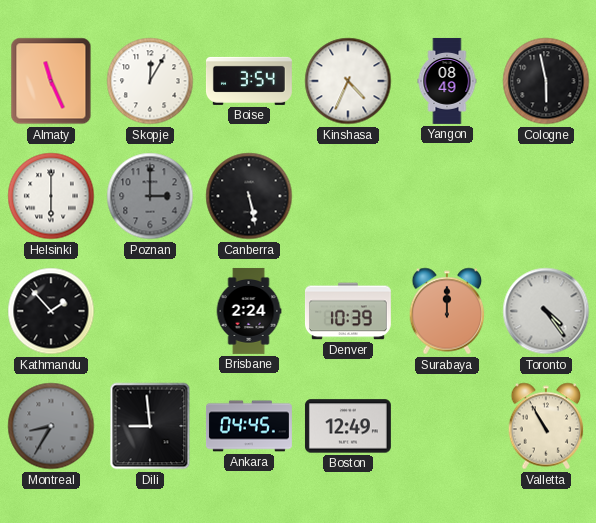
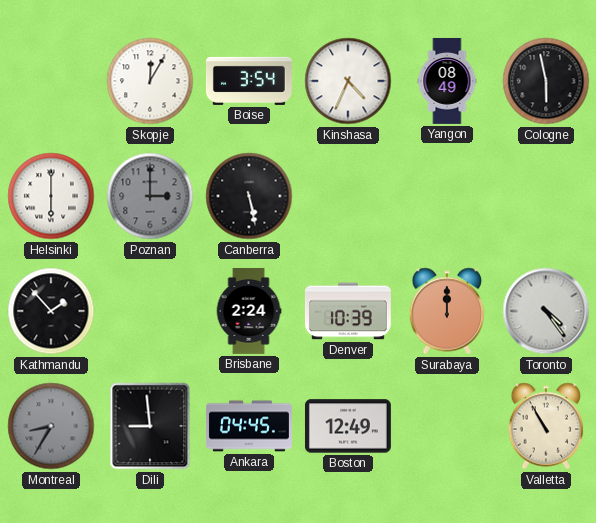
Almaty: 11:26 -> none (51, 81)
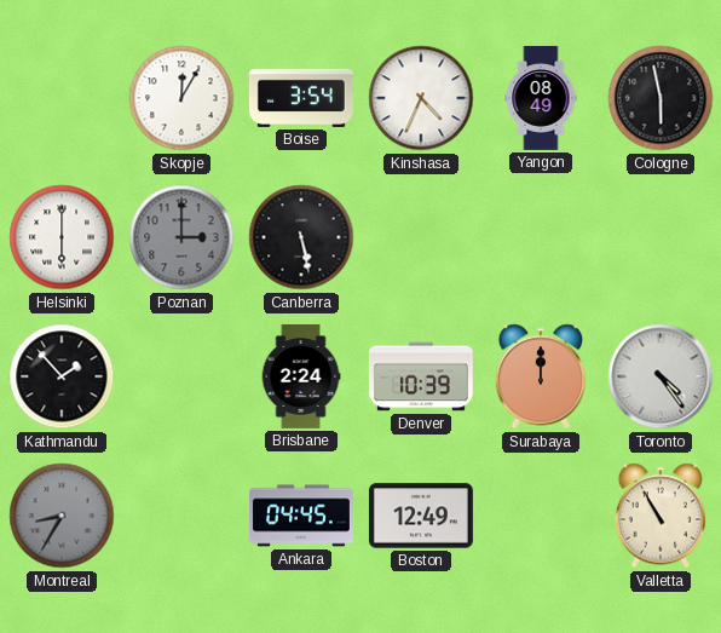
Dili: 8:59 -> none (150, 426)
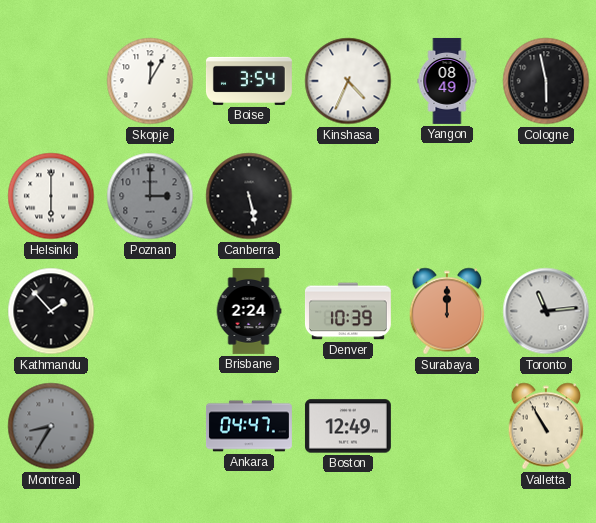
Toronto: 4:24 -> 11:14 (546, 311)
Ankara: 04:45 -> 04:47 (249, 426)
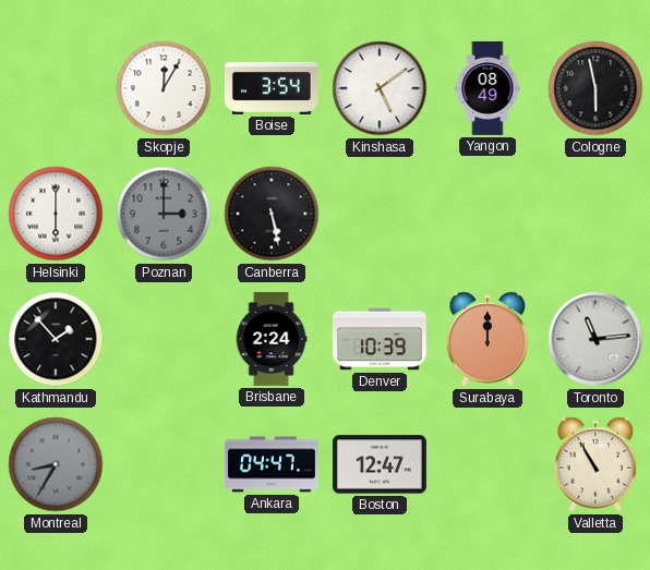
Kinshasa: 4:34 -> 5:09 (380, 88)
Boston: 12:49 -> 12:47 (380, 464)
